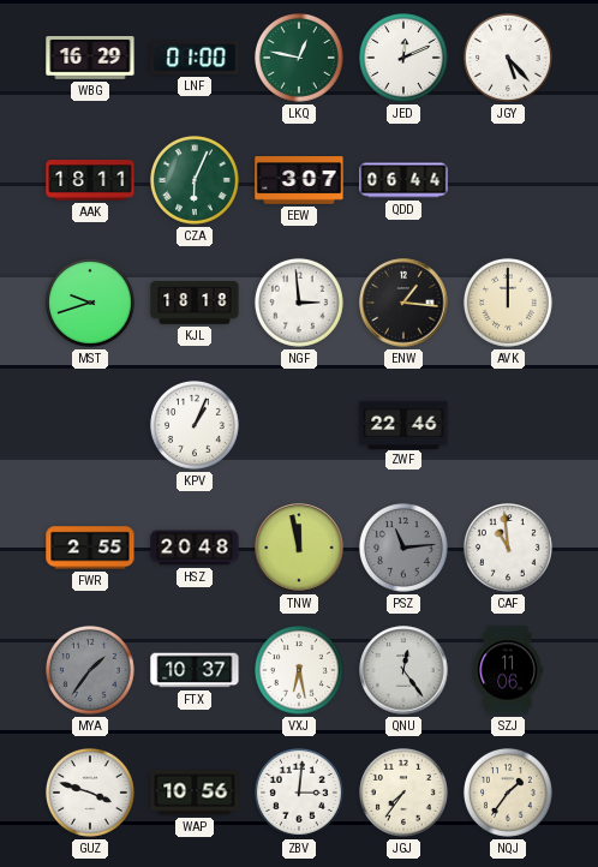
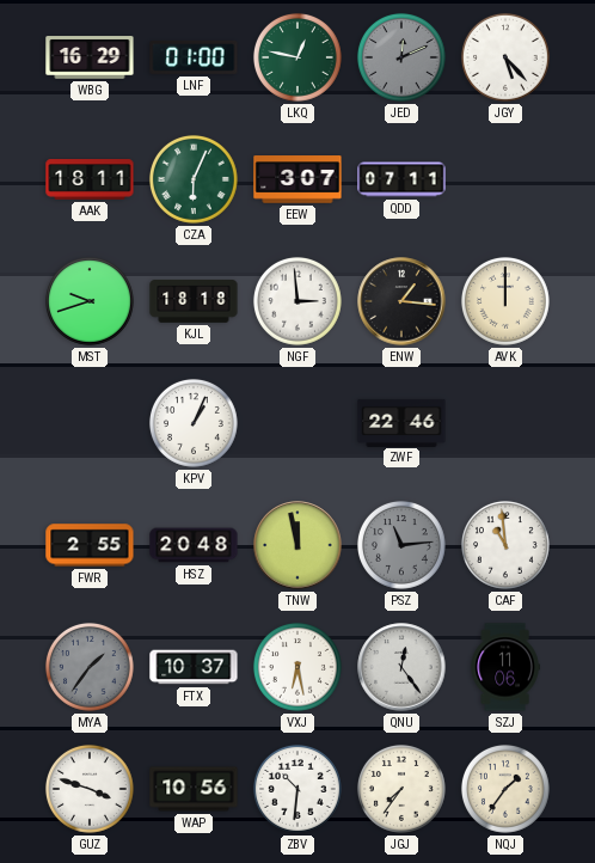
JED dial: white -> grey (401, 57)
QDD: 06:44 -> 07:11 (401, 179)
ZBV: 3:01 -> 10:31 (297, 789)
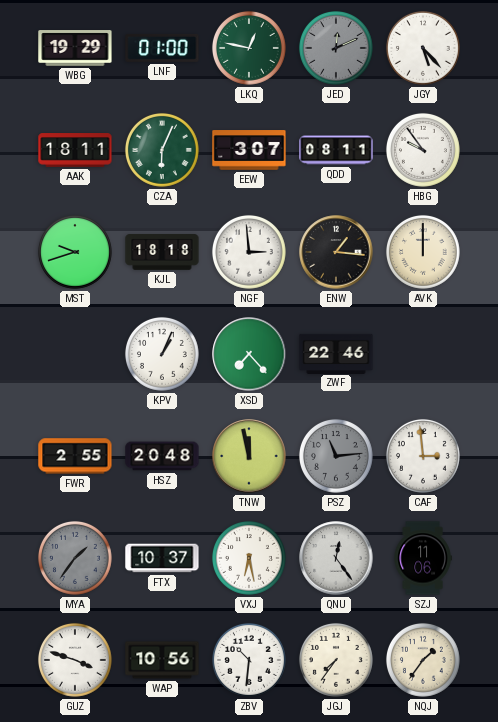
WBG: 16:29 -> 19:29 (75, 48)
QDD: 07:11 -> 08:11 (336, 150)
HBG: none -> 9:54 (423, 150)
XSD: none -> 7:23 (249, 354)
CAF: 10:59 -> 2:59 (423, 456)
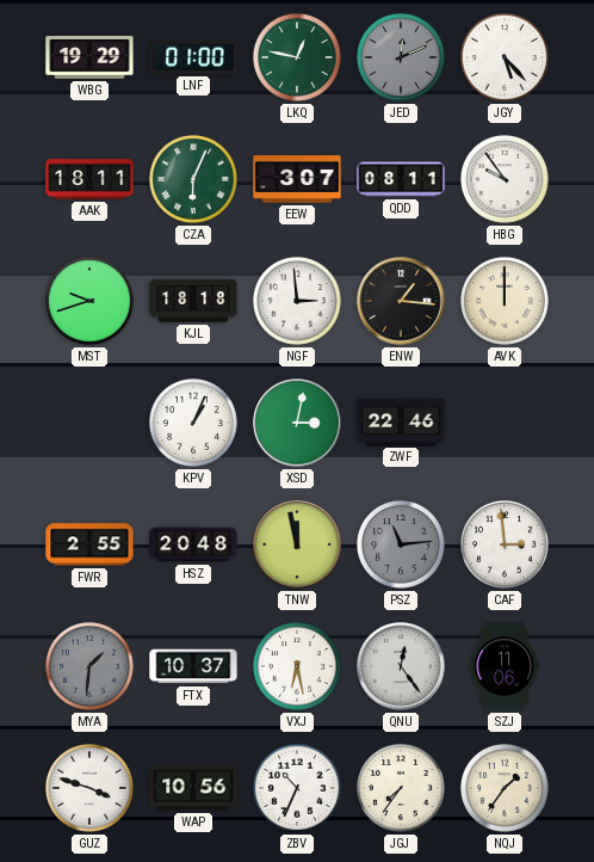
XSD: 7:23 -> 3:02 (297, 423)
MYA: 1:36 -> 1:31 (89, 666)
ZBV: 10:31 -> 10:34 (297, 788)
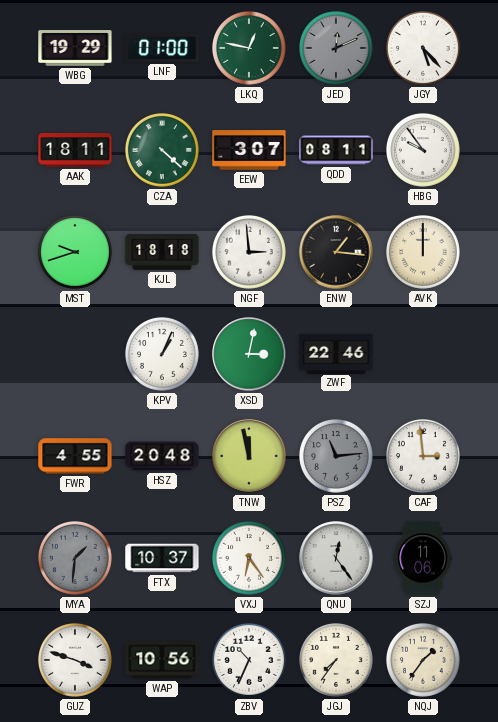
CZA: 6:04 -> 4:22 (162, 150)
FWR: 2:55 -> 4:55 (75, 456)
VXJ: 6:28 -> 6:24 (249, 558)
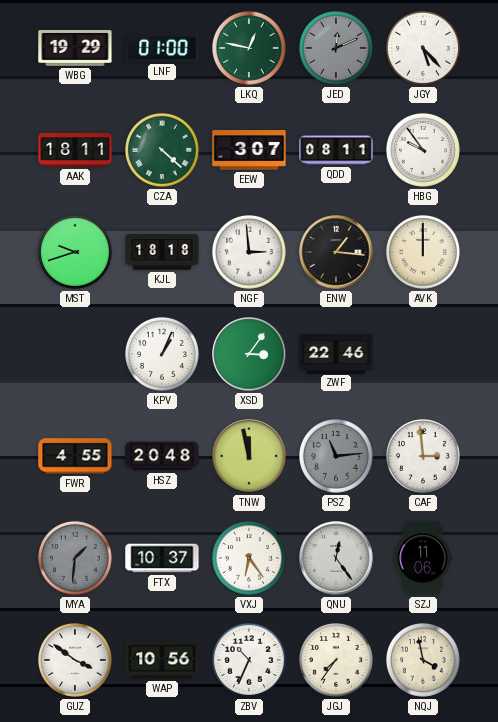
XSD: 3:02 -> 3:06 (249, 354)
GUZ: 3:48 -> 3:51 (75, 660)
NQJ: 1:36 -> 3:58 (423, 660)
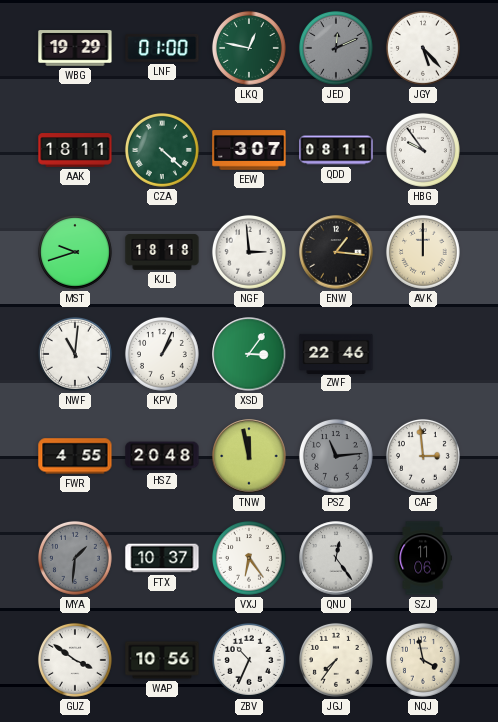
NWF: none -> 11:01 (75, 354)
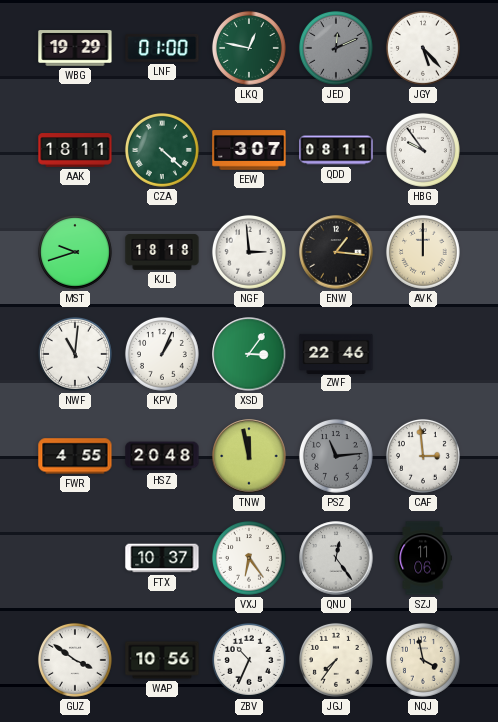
MYA: 1:31 -> none (75, 558)
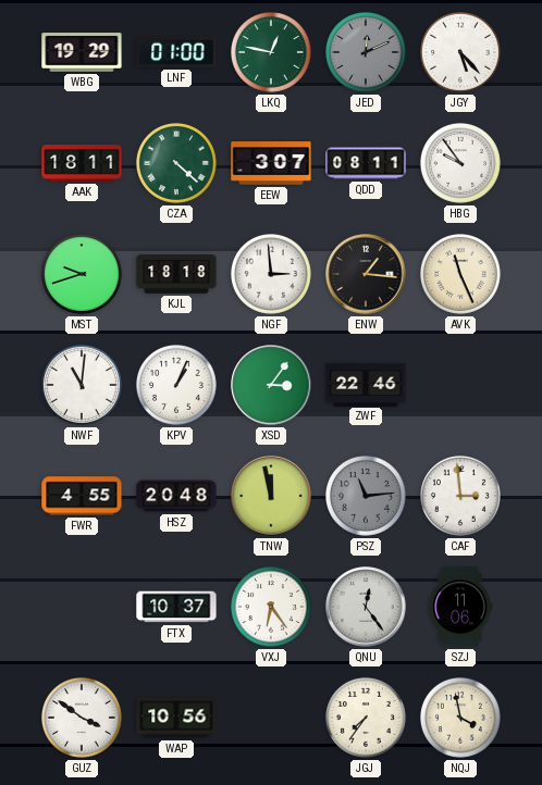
AVK: 12:00 -> 11:26 (460, 274)
ZBV: 10:34 -> none (249, 660)
